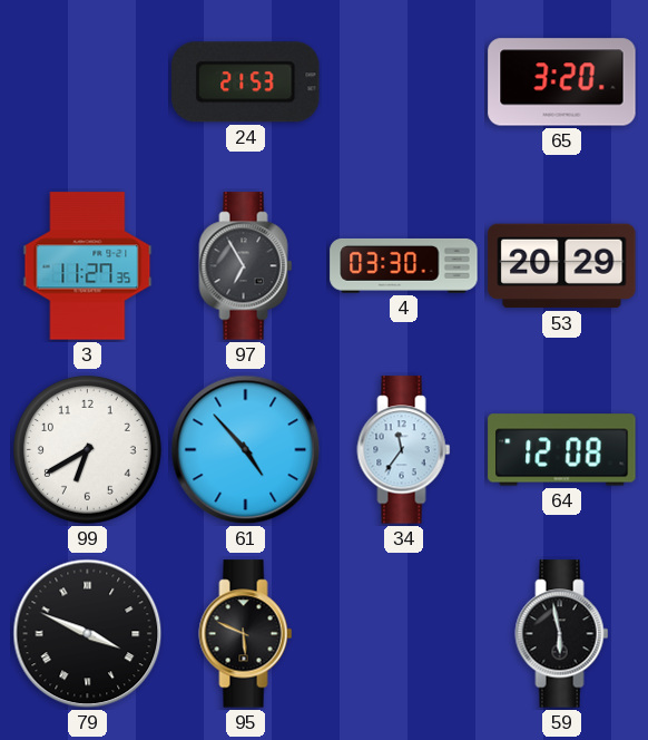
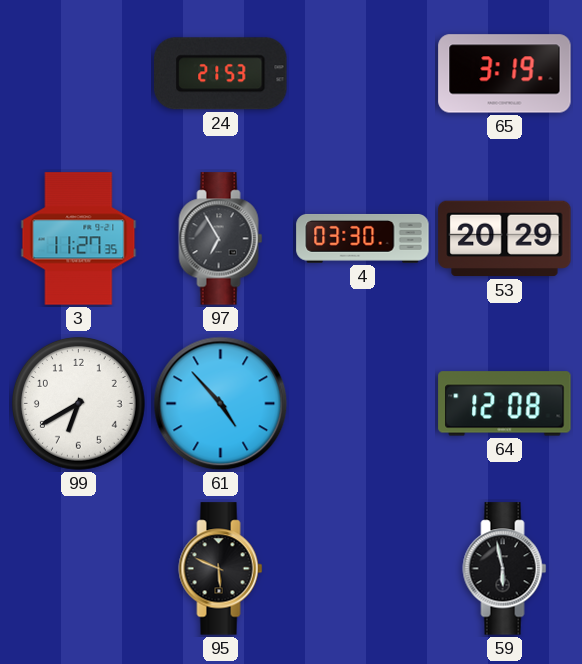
65: 3:20 -> 3:19 (505, 74)
34: 11:36 -> none (404, 450)
79: 3:49 -> none (88, 634)
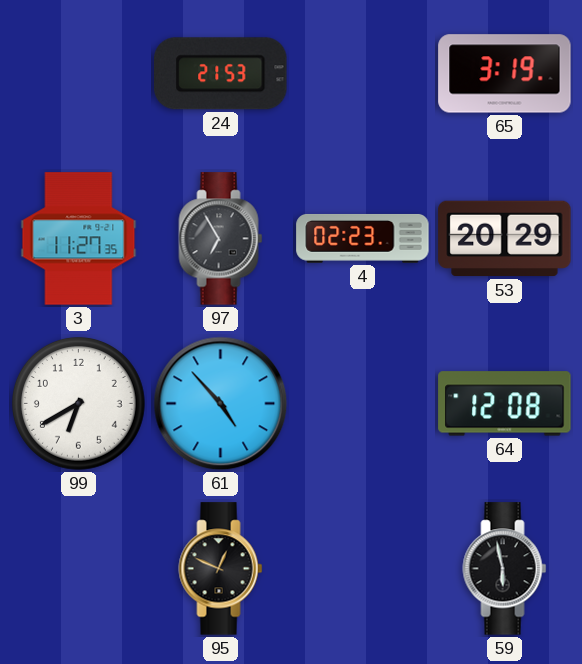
4: 03:30 -> 02:23 (363, 238)
95: 5:49 -> 12:49 (221, 569)
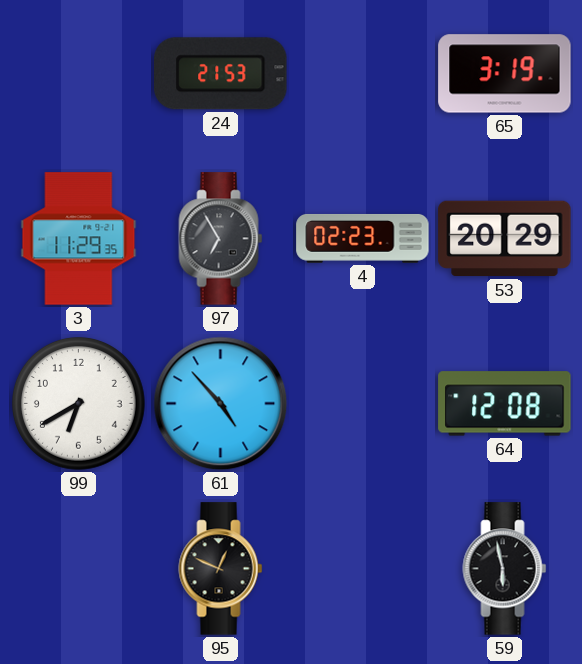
3: 11:27 -> 11:29 (79, 239)
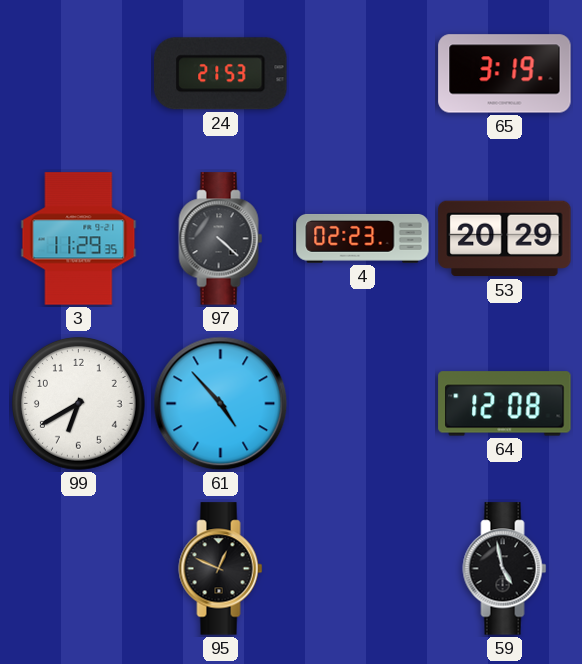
97: 6:55 -> 4:22 (221, 239)
59: 5:58 -> 4:58 (505, 569)
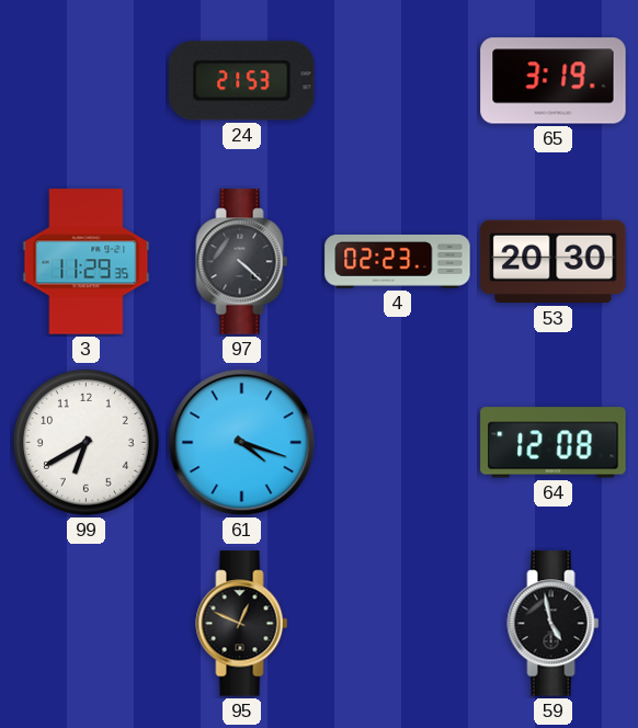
53: 20:29 -> 20:30 (554, 262)
61: 4:53 -> 4:18 (242, 443)
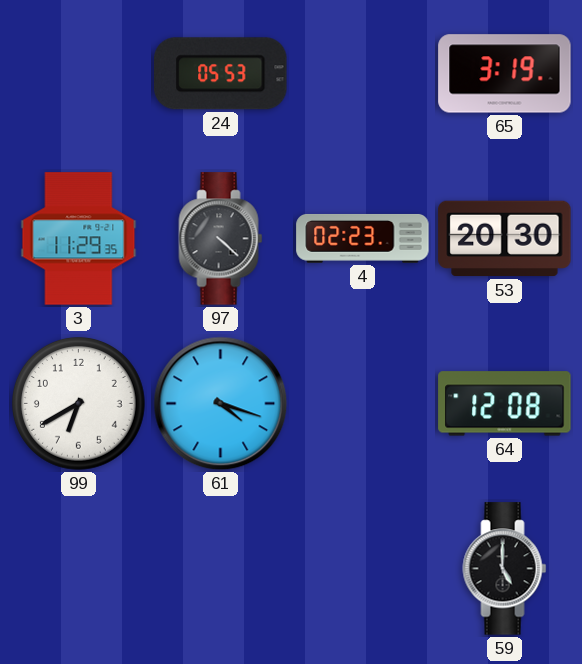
24: 21:53 -> 05:53 (221, 74)
95: 12:49 -> none (242, 624)
59: 4:58 -> 5:00 (505, 569)
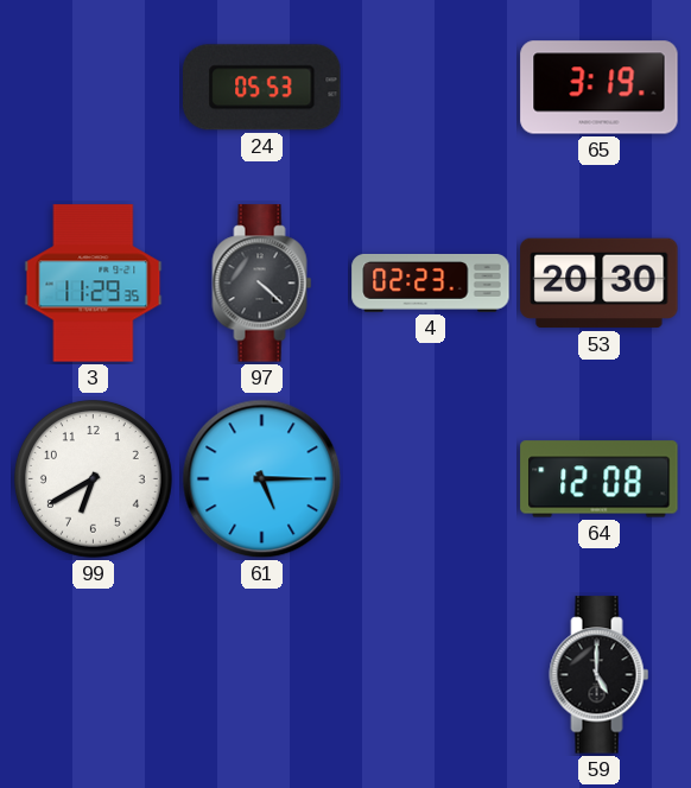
61: 4:18 -> 5:15 (262, 479)
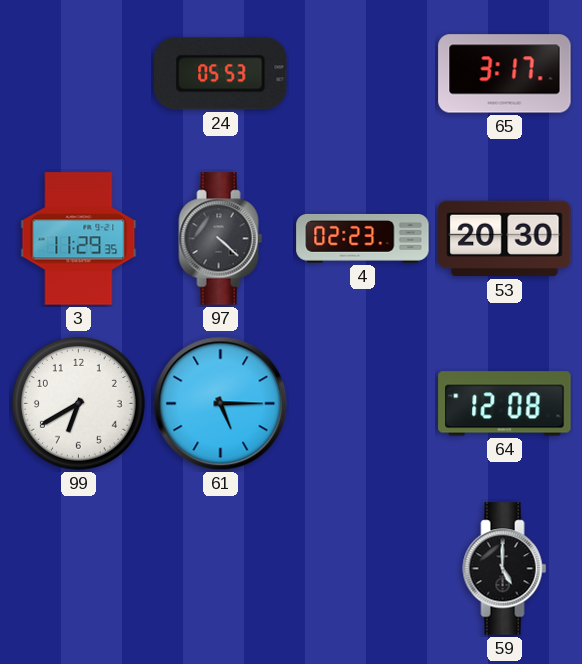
65: 3:19 -> 3:17 (505, 74)
